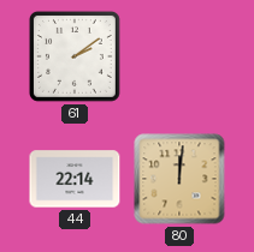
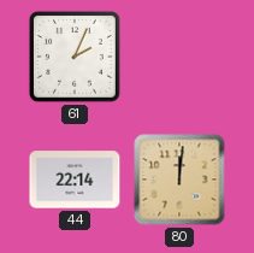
61: 2:09 -> 2:04 (75, 57)
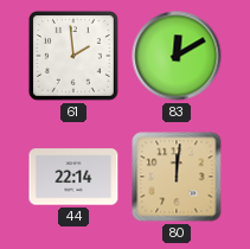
61: 2:04 -> 1:59 (73, 56)
83: none -> 12:10 (177, 56)
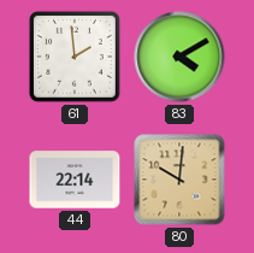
83: 12:10 -> 4:10 (179, 57)
80: 12:01 -> 10:01 (179, 180)
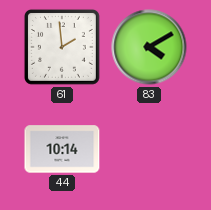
44: 22:14 -> 10:14 (62, 149)
80: 10:01 -> none (179, 180)
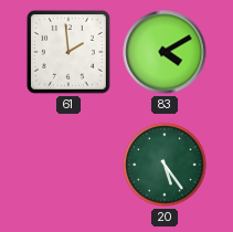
44: 10:14 -> none (62, 149)
20: none -> 5:24 (165, 165)
